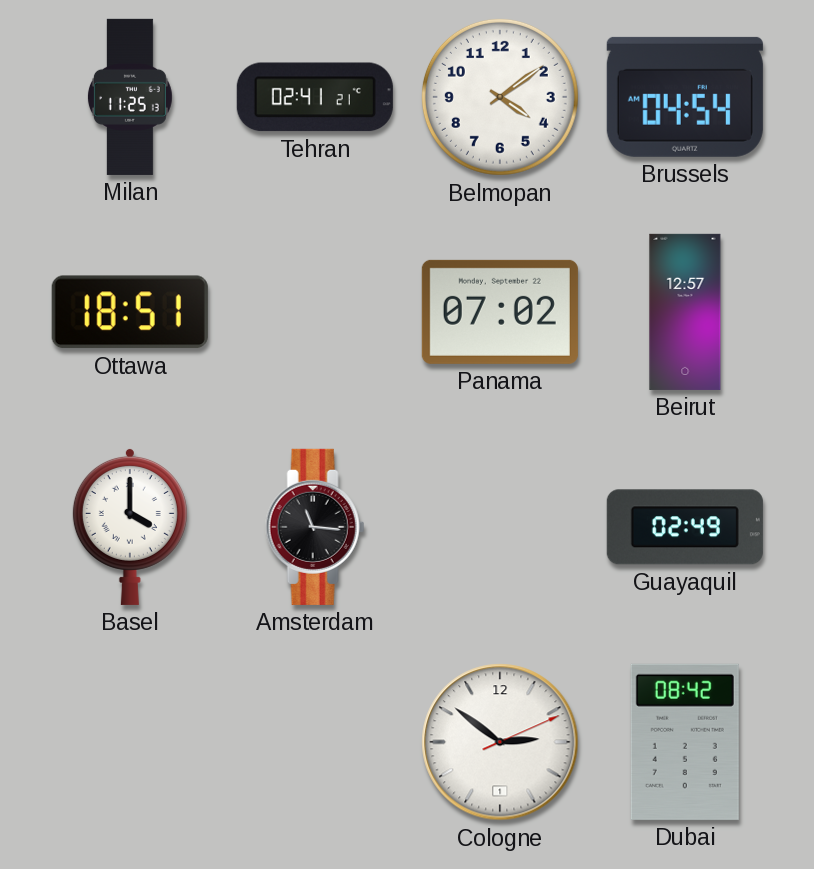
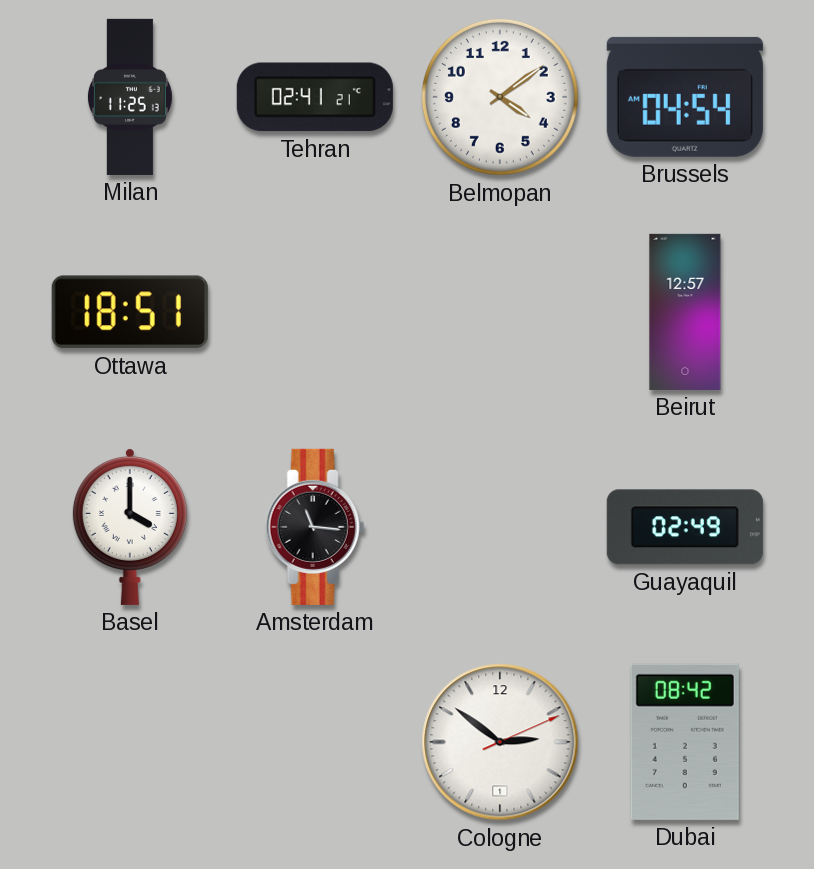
Panama: 07:02 -> none (500, 312)
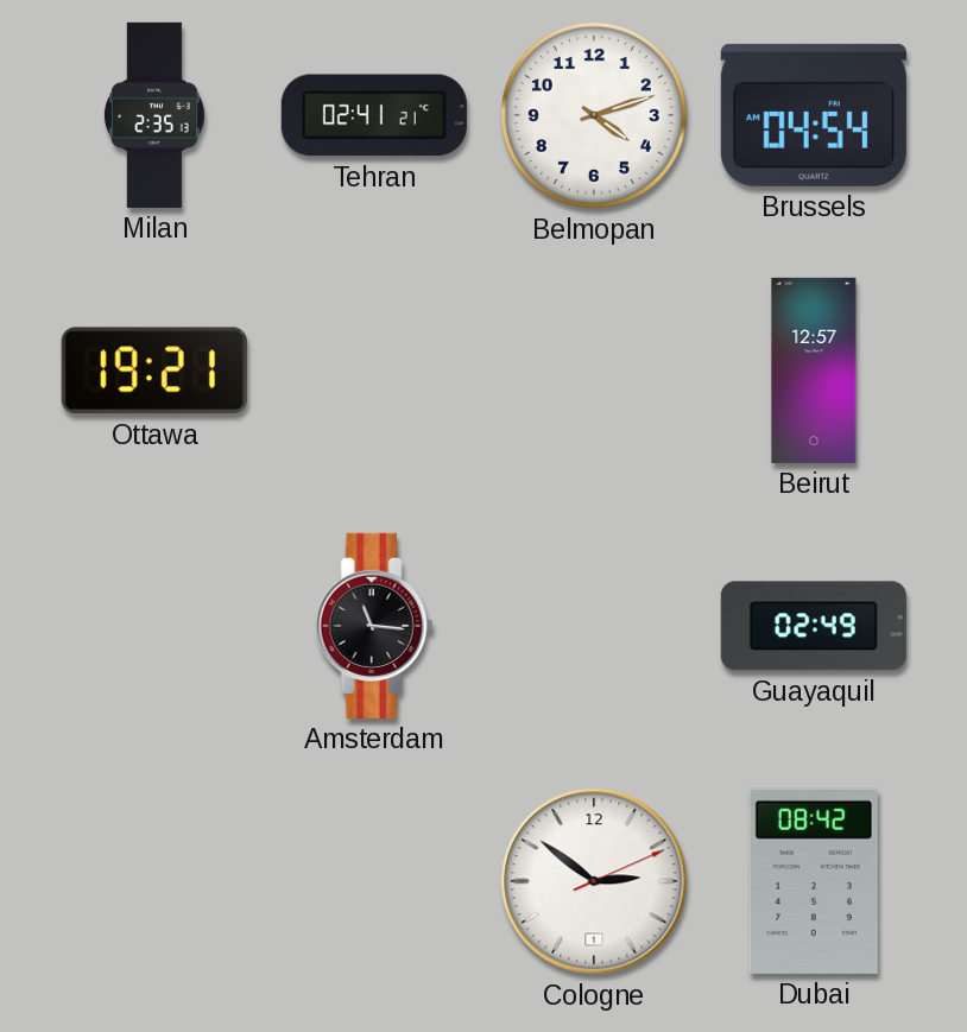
Milan: 11:25 -> 2:35 (154, 115)
Belmopan: 4:09 -> 4:12 (594, 115)
Ottawa: 18:51 -> 19:21 (154, 371)
Basel: 4:00 -> none (130, 526)
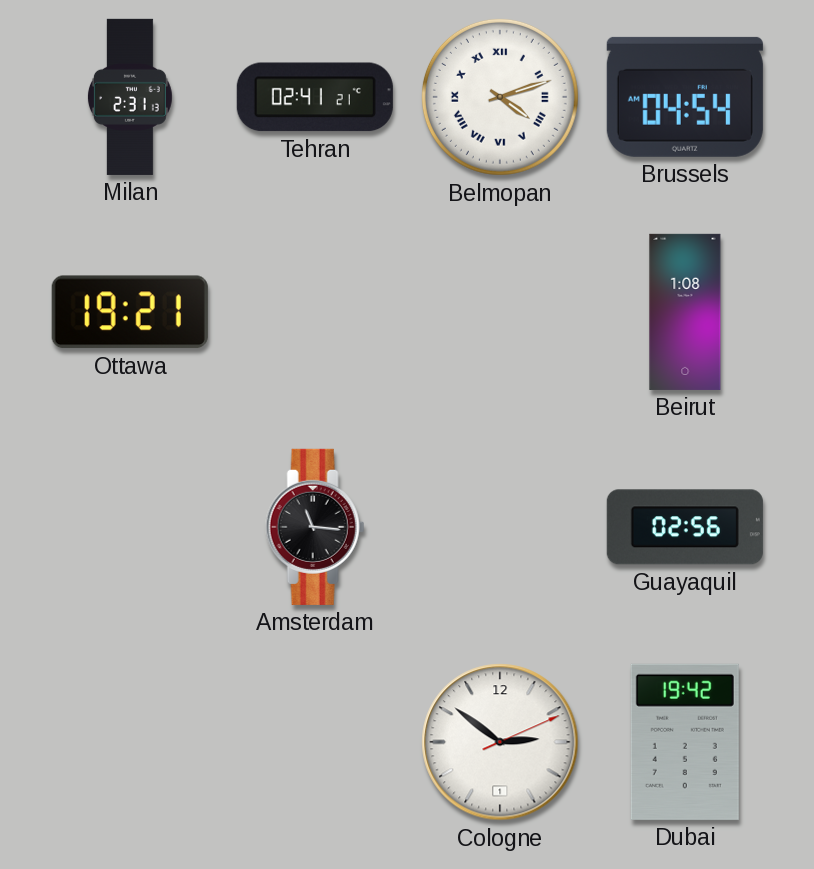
Milan: 2:35 -> 2:31 (130, 97)
Belmopan numerals: Arabic -> Roman (500, 97)
Beirut: 12:57 -> 1:08 (685, 312)
Guayaquil: 02:49 -> 02:56 (685, 527)
Dubai: 08:42 -> 19:42 (685, 742)
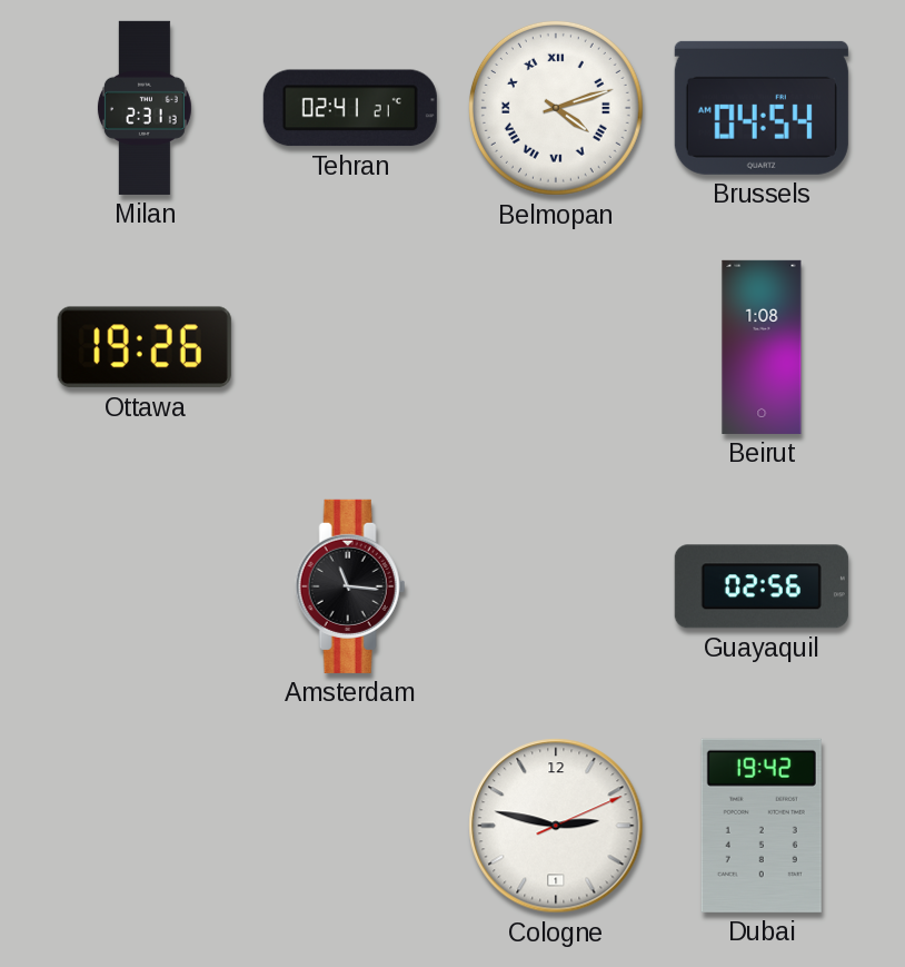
Ottawa: 19:21 -> 19:26 (145, 347)
Cologne: 2:51 -> 2:47 (556, 826)
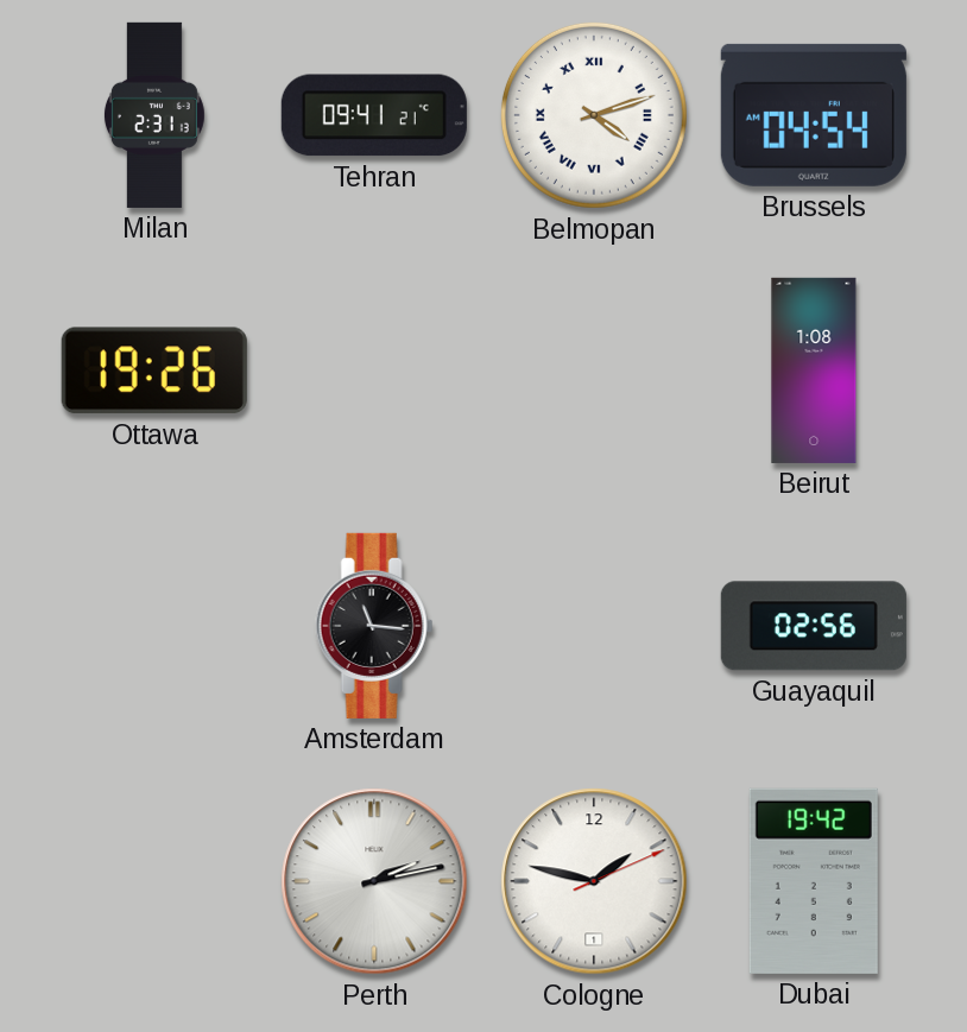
Tehran: 02:41 -> 09:41 (374, 115)
Perth: none -> 2:13 (374, 881)
Cologne: 2:47 -> 1:47 (594, 881)
